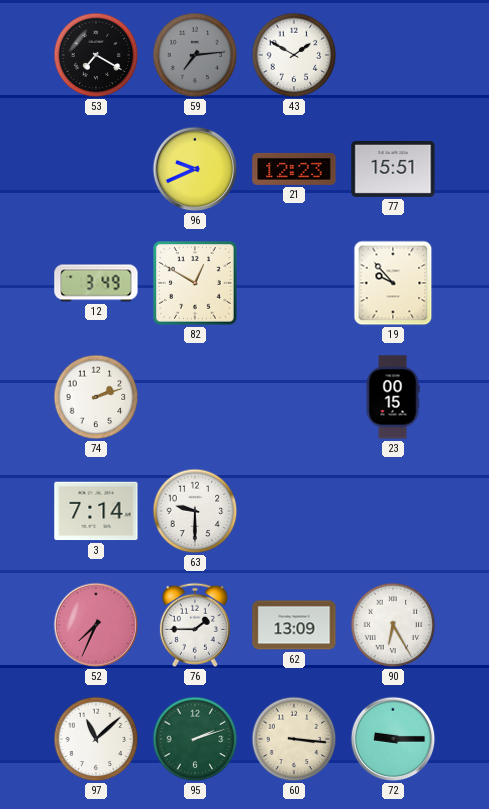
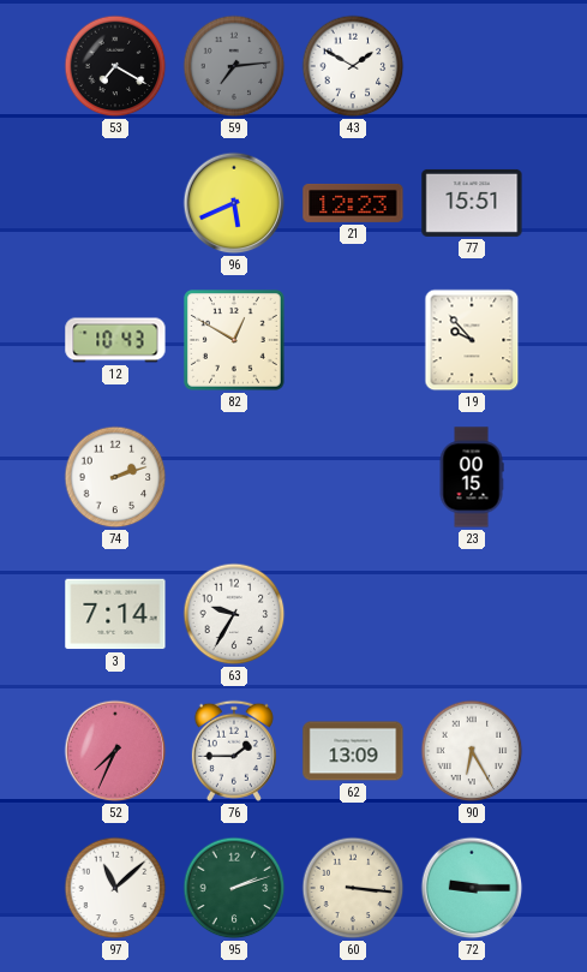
96: 9:41 -> 5:41 (234, 203)
12: 3:49 -> 10:43 (115, 340)
63: 9:30 -> 9:35 (234, 614)
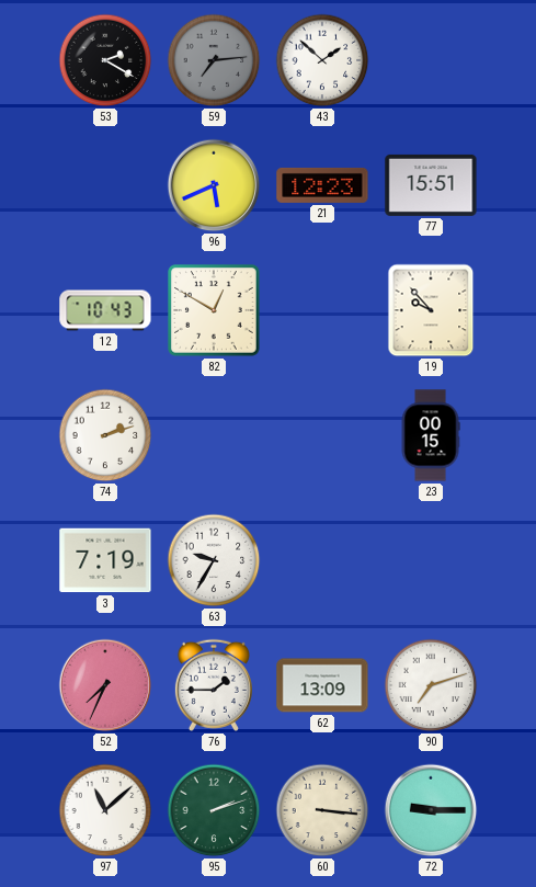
53: 7:20 -> 2:20 (105, 60)
43: 1:50 -> 1:52 (322, 60)
3: 7:14 -> 7:19 (105, 560)
90: 6:25 -> 7:12 (431, 685)
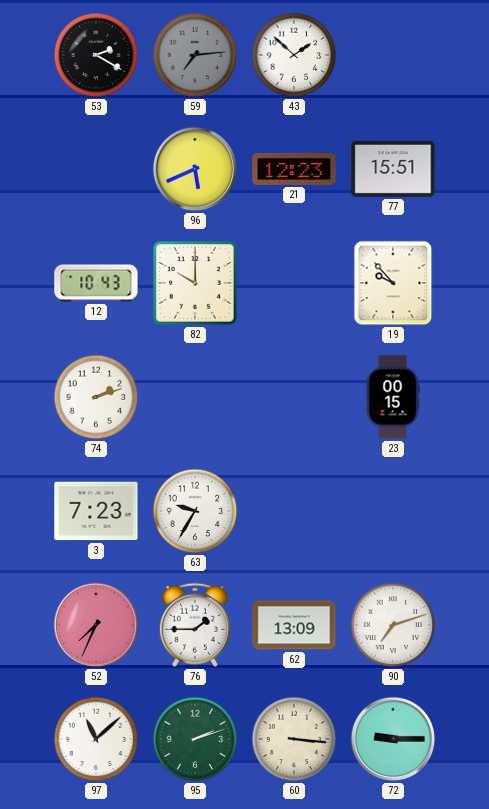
82: 12:50 -> 10:00 (195, 283)
3: 7:19 -> 7:23 (96, 511)
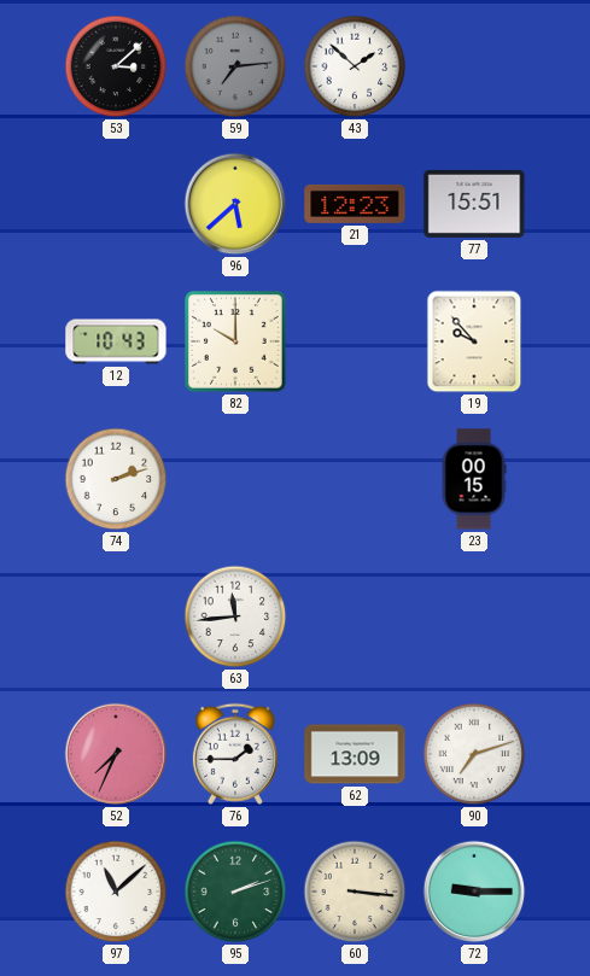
53: 2:20 -> 3:08 (116, 66)
96: 5:41 -> 5:38 (235, 204)
3: 7:23 -> none (96, 511)
63: 9:35 -> 11:44 (235, 616)
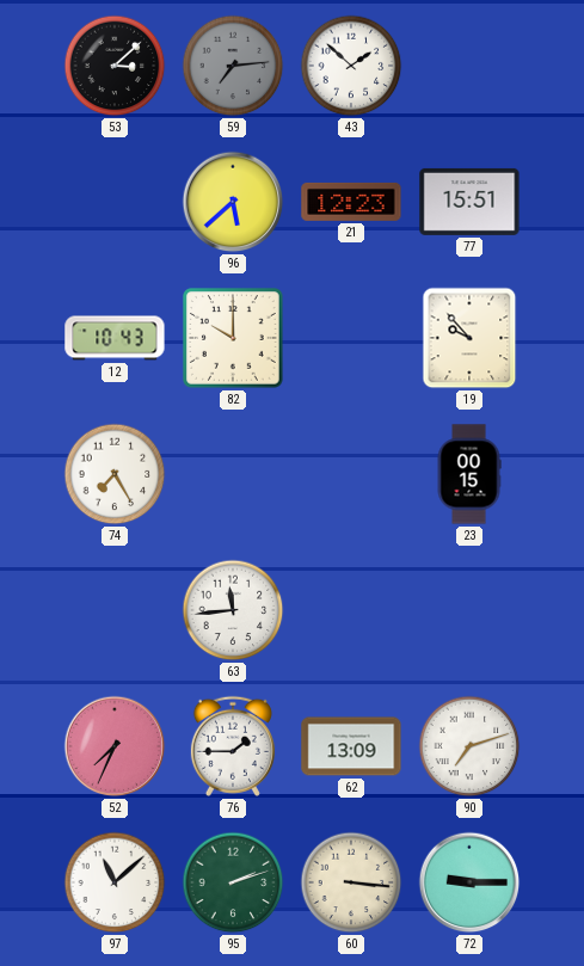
74: 2:12 -> 7:25 (115, 474)
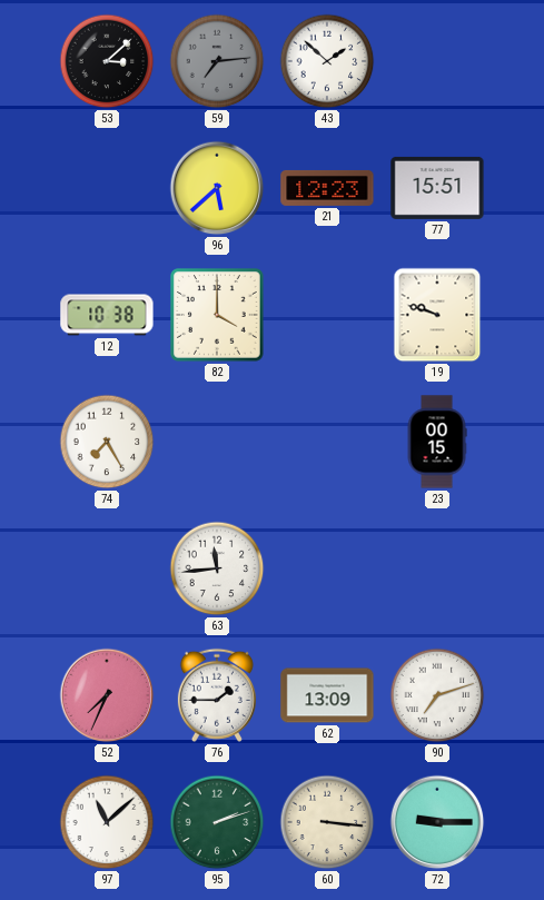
12: 10:43 -> 10:38 (107, 315)
82: 10:00 -> 4:00 (217, 315)
19: 9:53 -> 9:48 (437, 315)
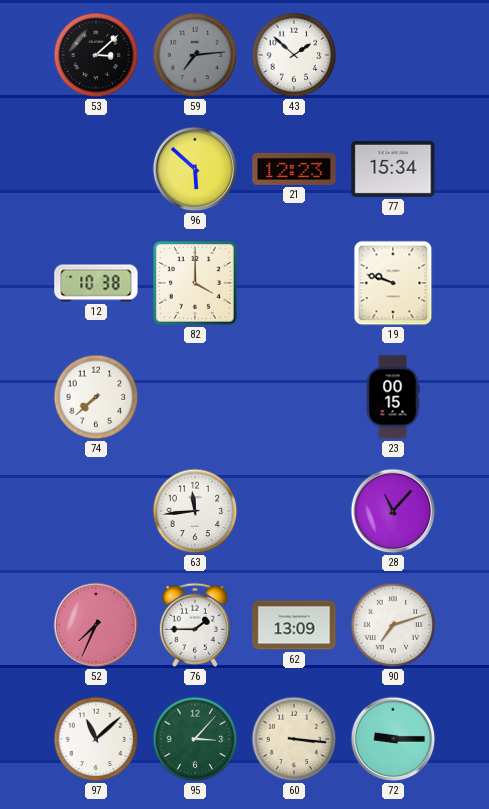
96: 5:38 -> 5:52 (195, 169)
77: 15:51 -> 15:34 (393, 169)
74: 7:25 -> 7:38 (96, 397)
28: none -> 11:07 (393, 511)
95: 2:12 -> 3:07 (195, 739)
